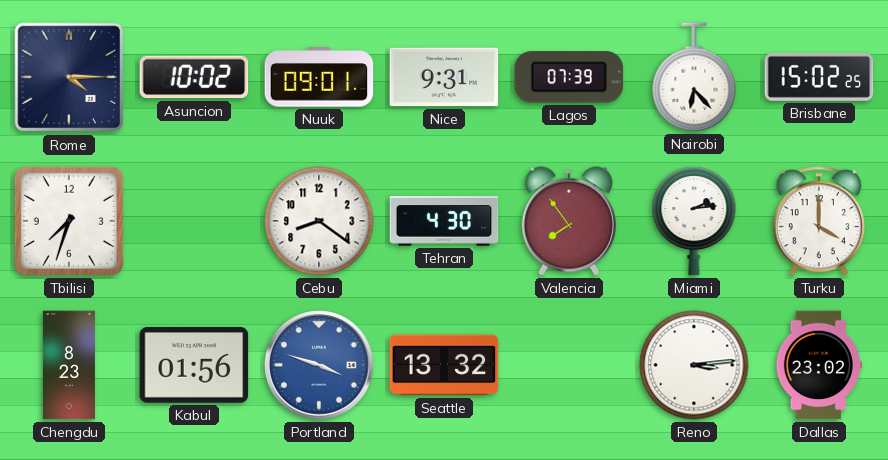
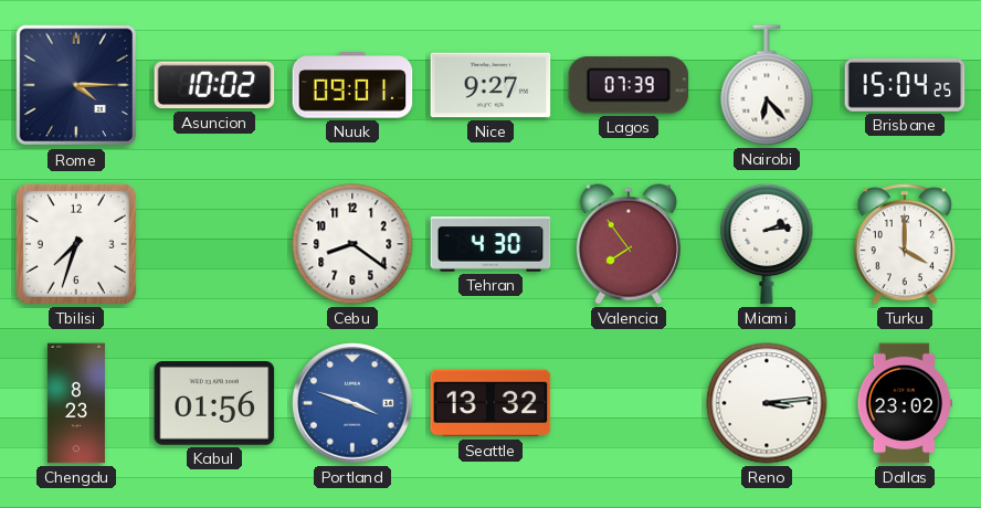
Nice: 9:31 -> 9:27 (491, 85)
Brisbane: 15:02 -> 15:04 (905, 85)
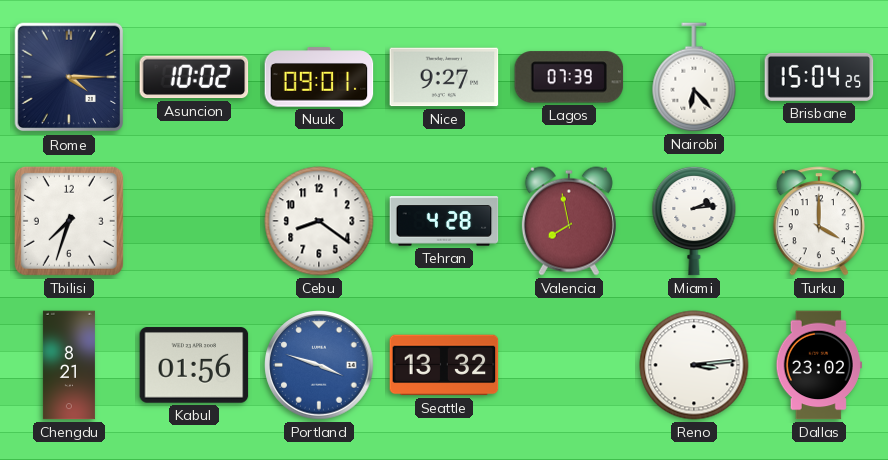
Tehran: 4:30 -> 4:28 (444, 221)
Valencia: 7:54 -> 7:58 (569, 221)
Chengdu: 8:23 -> 8:21 (69, 365)
